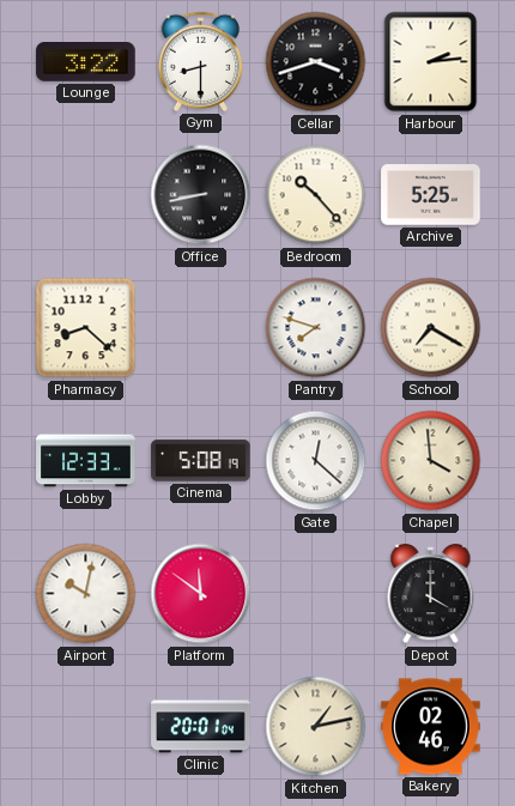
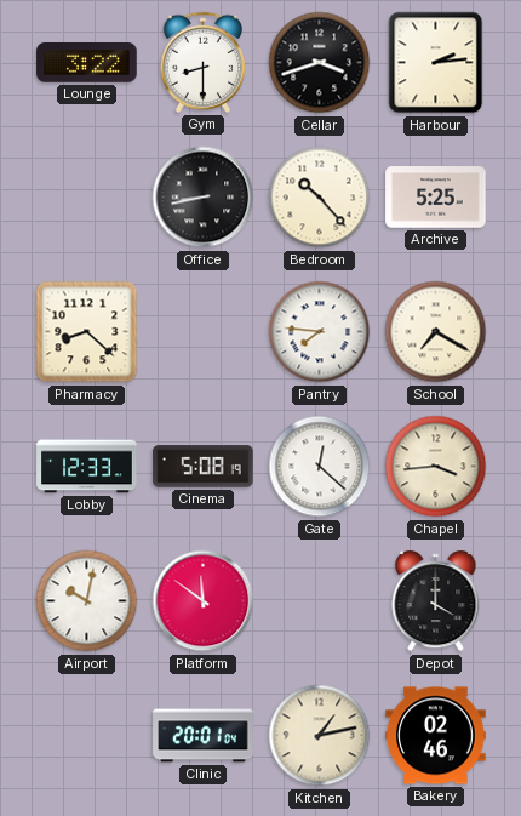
Pantry: 7:48 -> 7:46 (320, 332)
Chapel: 3:59 -> 3:44 (436, 467)
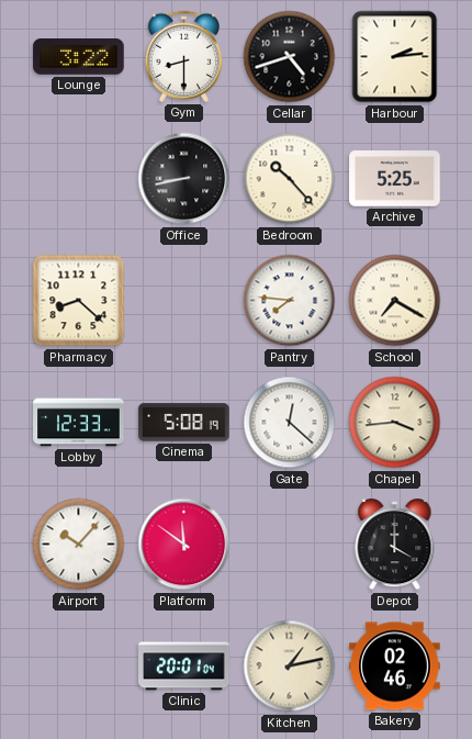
Cellar: 3:42 -> 4:42 (290, 57)
Airport: 10:02 -> 10:07 (79, 545)
